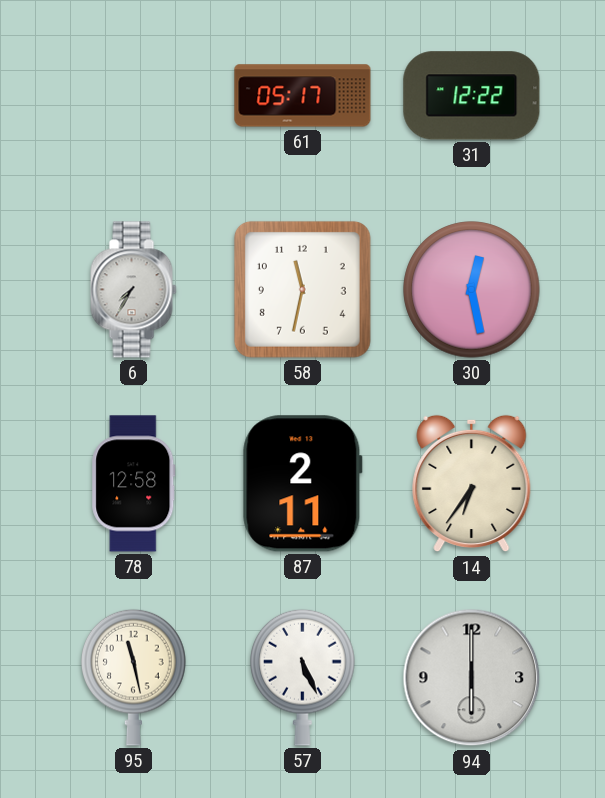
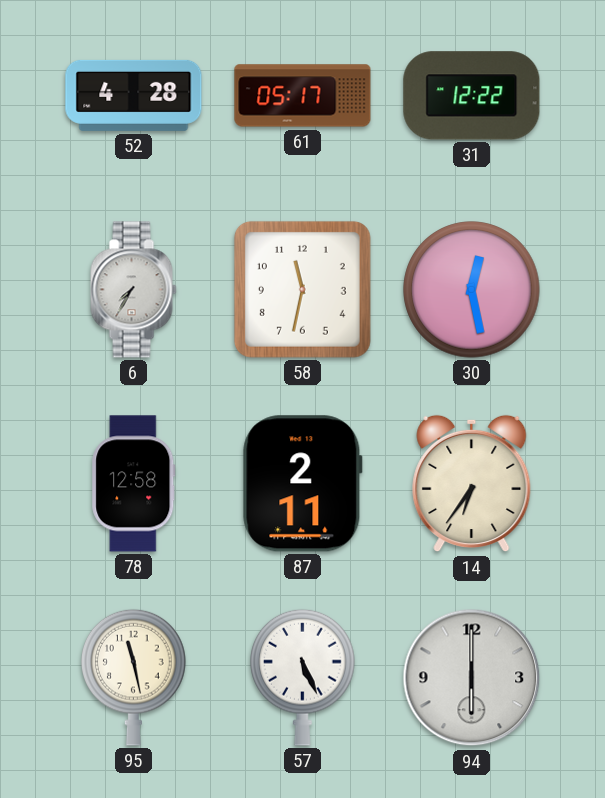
52: none -> 4:28 (134, 95)
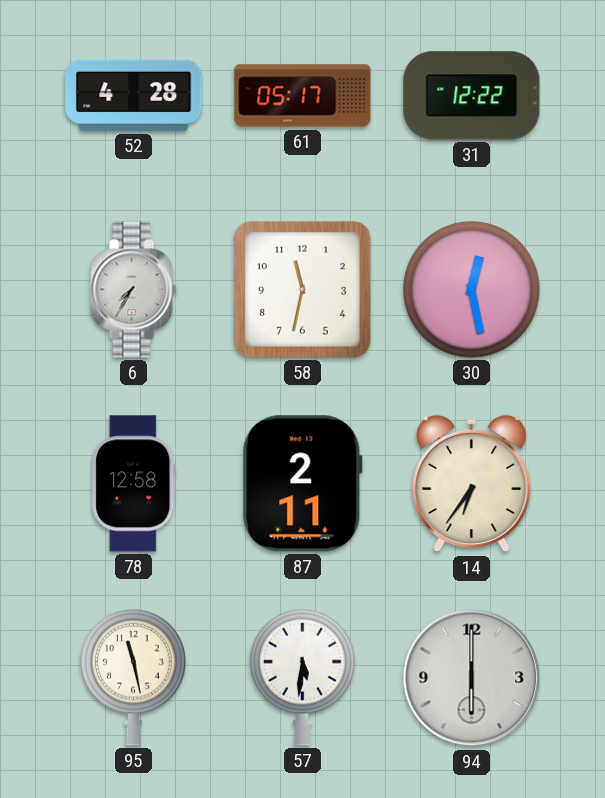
57: 5:26 -> 5:31 (303, 677)
